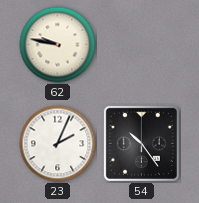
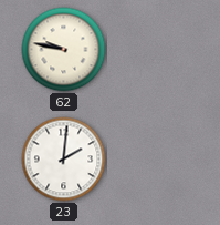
23: 2:04 -> 2:01 (64, 160)
54: 10:24 -> none (141, 143)
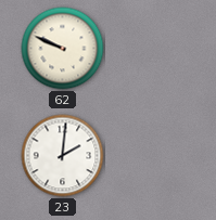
62: 9:47 -> 9:49 (63, 49)
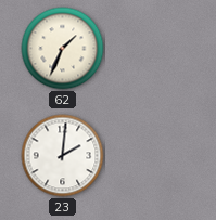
62: 9:49 -> 1:34 (63, 49)
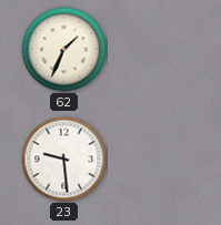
23: 2:01 -> 9:29 (64, 160)
